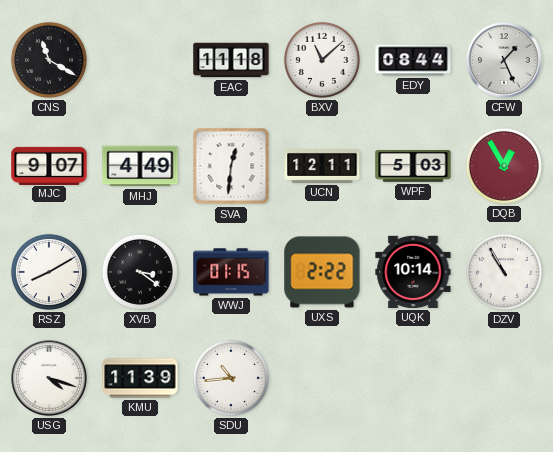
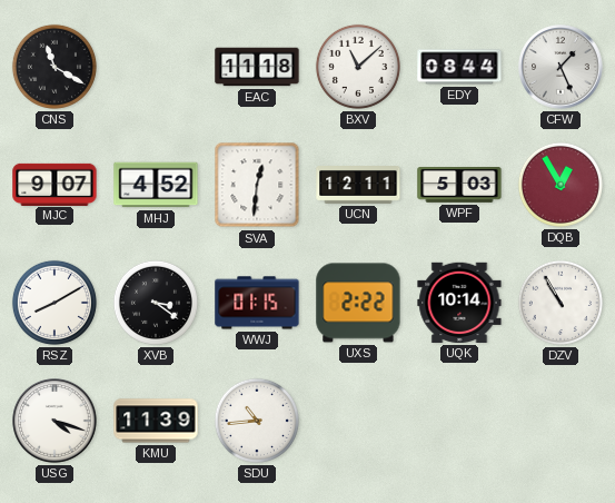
MHJ: 4:49 -> 4:52 (156, 185)
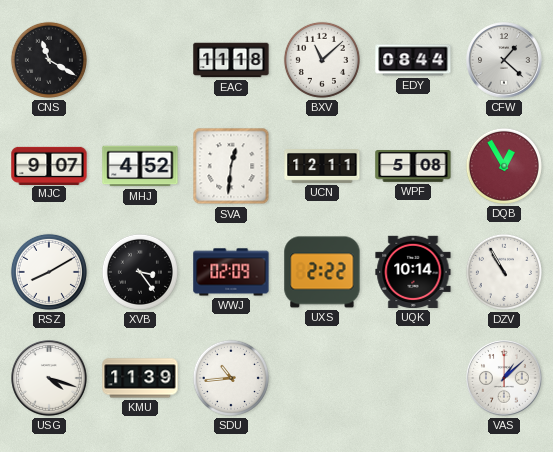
CFW: 1:26 -> 1:22 (504, 60)
WPF: 5:03 -> 5:08 (413, 167)
XVB: 3:21 -> 3:24 (140, 272)
WWJ: 01:15 -> 02:09 (231, 272)
VAS: none -> 1:08 (504, 378)
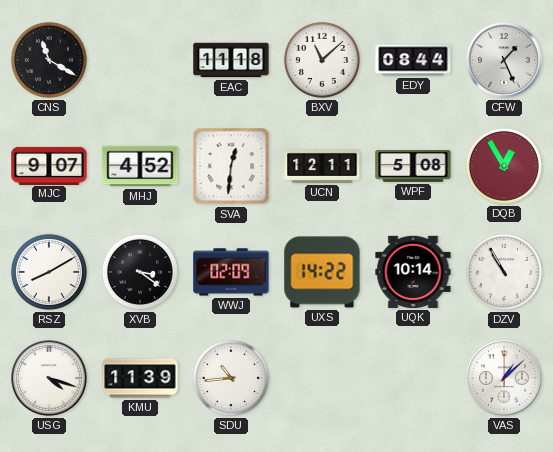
CFW: 1:22 -> 1:26 (504, 60)
XVB: 3:24 -> 3:21 (140, 272)
UXS: 2:22 -> 14:22 (322, 272)
